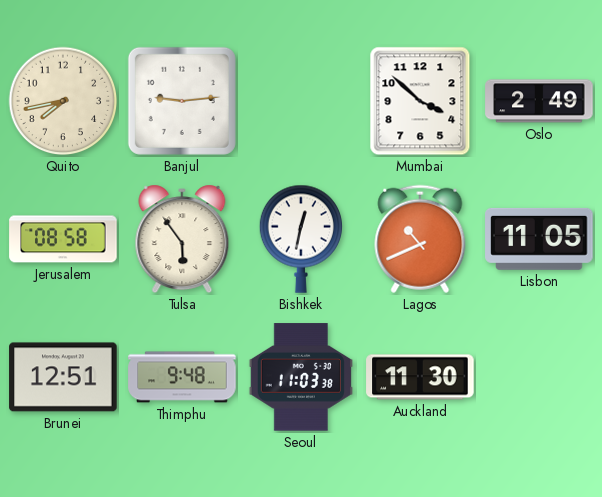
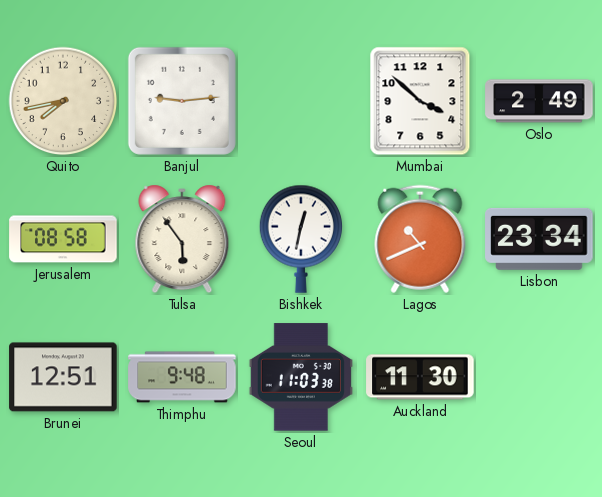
Lisbon: 11:05 -> 23:34 (539, 239)
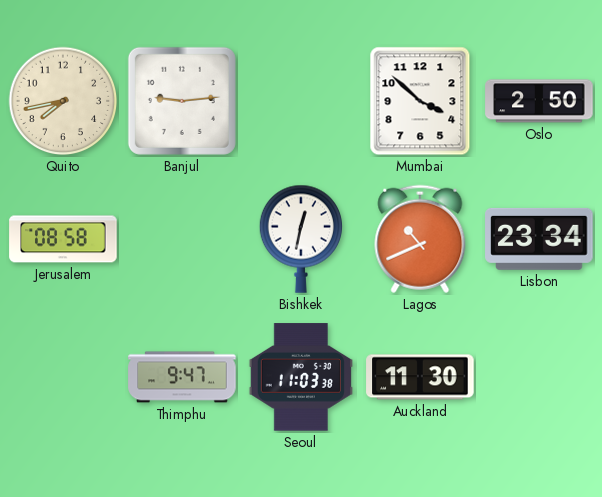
Oslo: 2:49 -> 2:50 (539, 101)
Tulsa: 5:54 -> none (182, 239)
Brunei: 12:51 -> none (63, 377)
Thimphu: 9:48 -> 9:47 (182, 377)
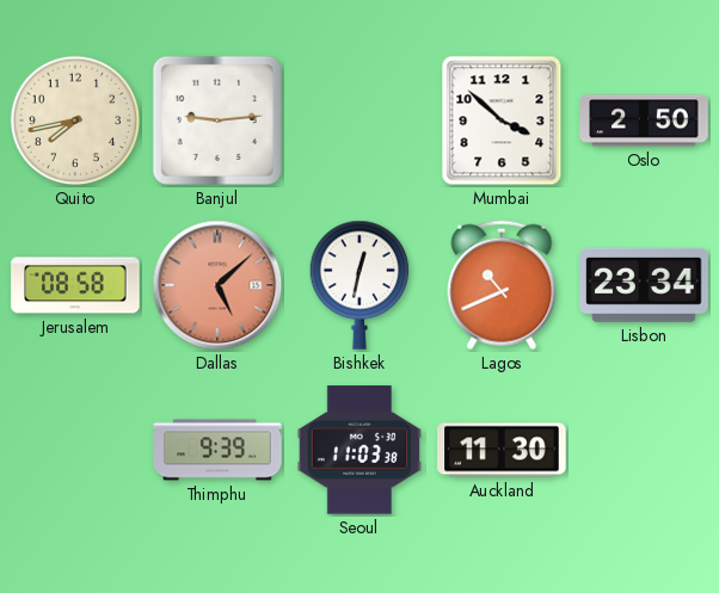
Dallas: none -> 5:08 (217, 285)
Thimphu: 9:47 -> 9:39 (217, 450)
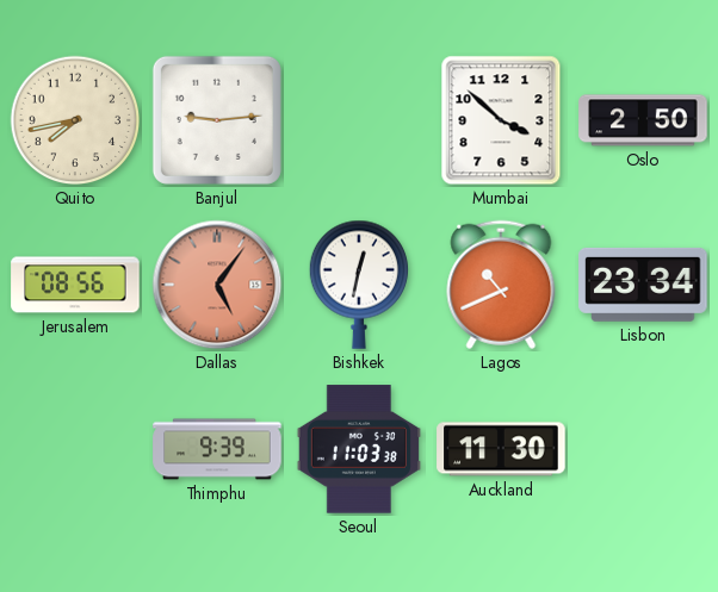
Jerusalem: 08:58 -> 08:56 (75, 285)
Dallas: 5:08 -> 5:06 (217, 285)
